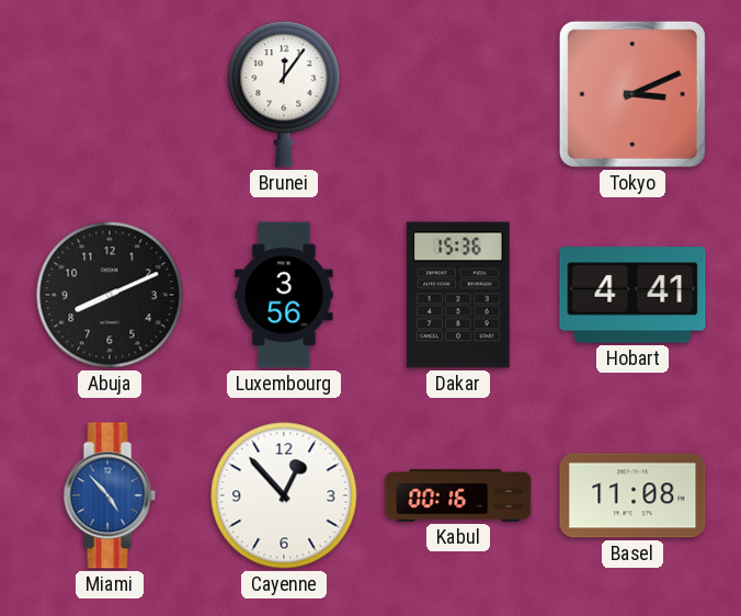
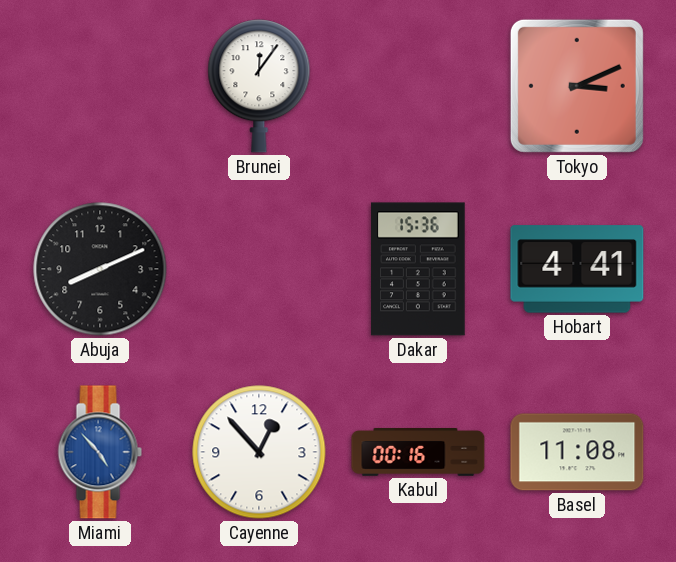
Luxembourg: 3:56 -> none (284, 295)
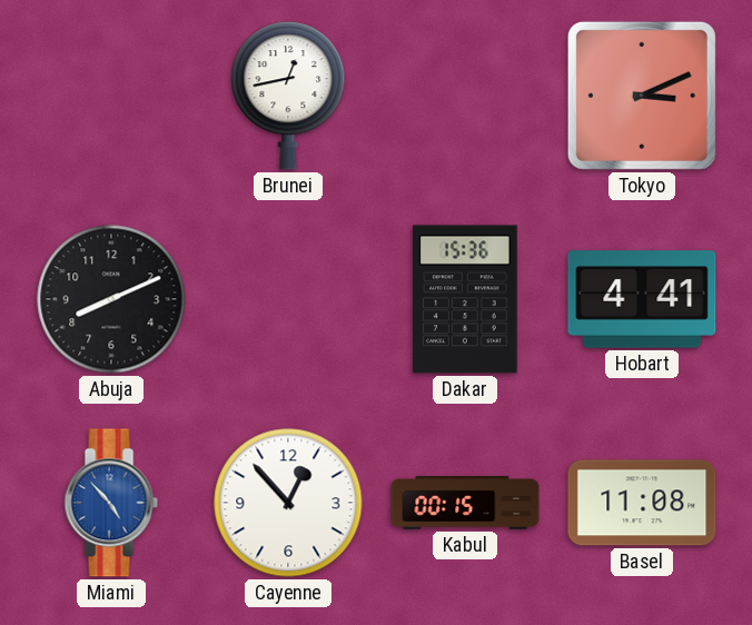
Brunei: 12:06 -> 12:43 (288, 96)
Kabul: 00:16 -> 00:15 (465, 504)
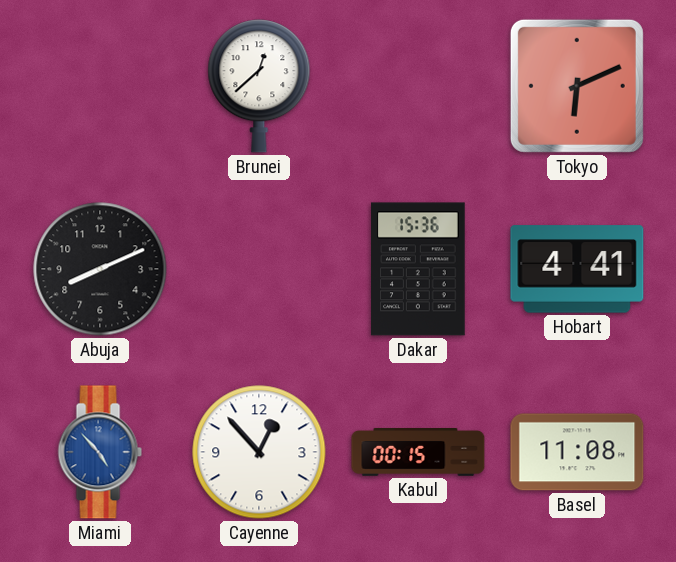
Brunei: 12:43 -> 12:38 (259, 86)
Tokyo: 3:11 -> 6:11 (577, 86)
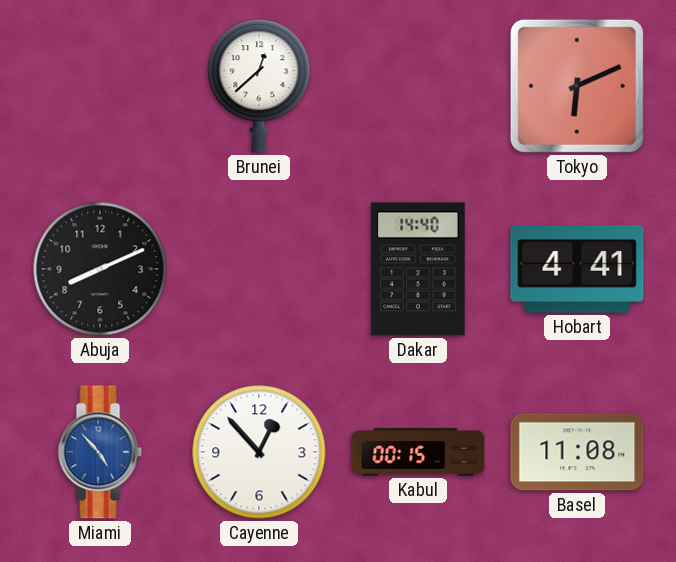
Dakar: 15:36 -> 14:40 (418, 269)
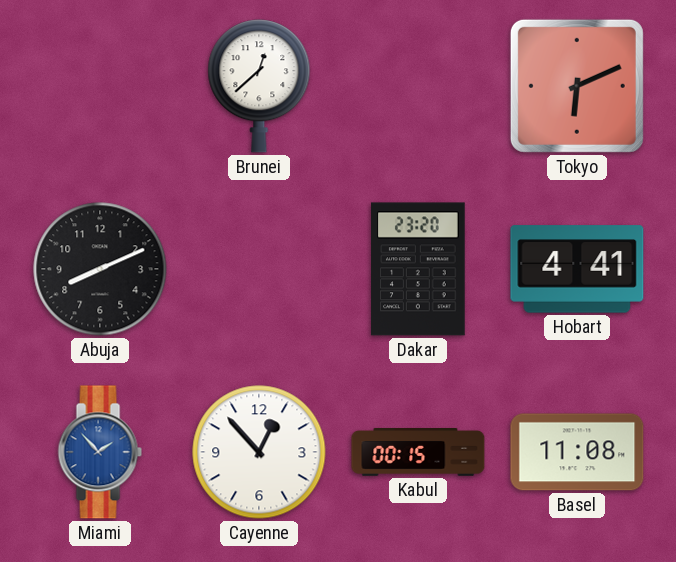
Dakar: 14:40 -> 23:20 (418, 269)
Miami: 4:53 -> 1:53 (100, 452)
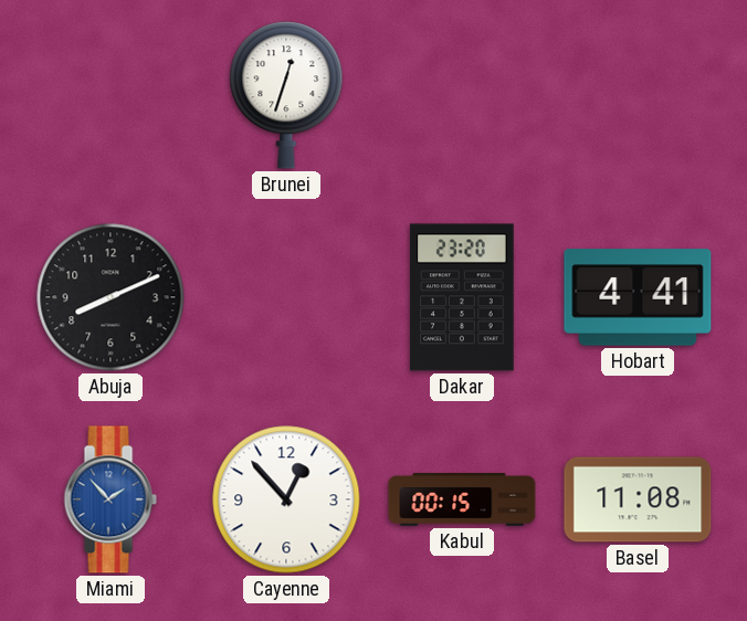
Brunei: 12:38 -> 12:33 (286, 95)
Tokyo: 6:11 -> none (577, 86)
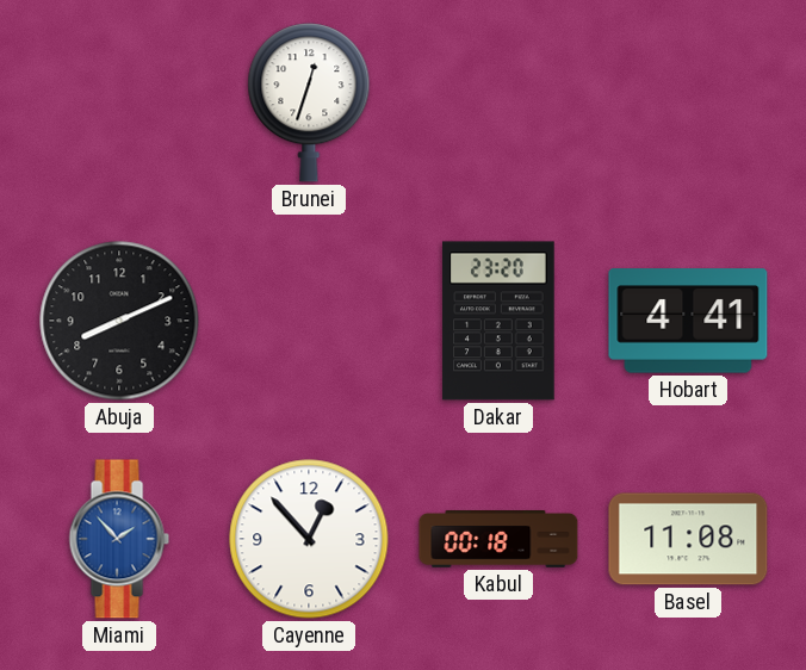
Kabul: 00:15 -> 00:18 (498, 540)
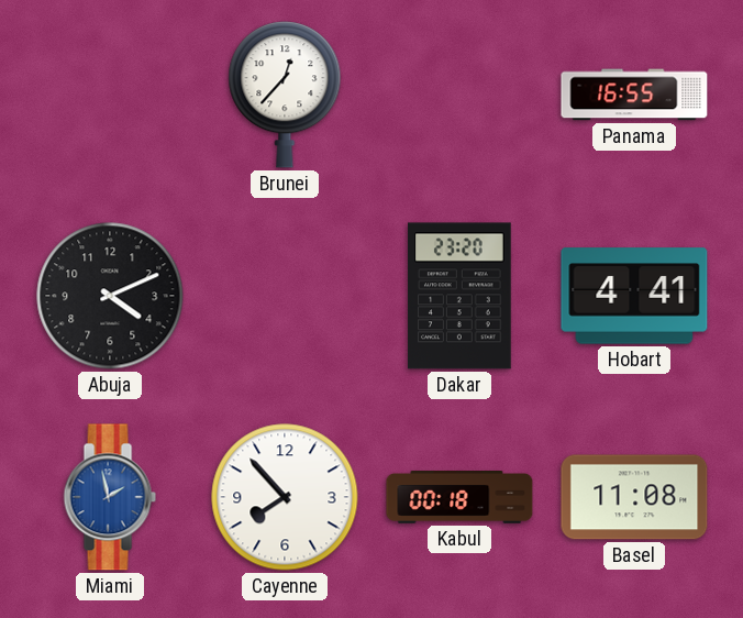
Brunei: 12:33 -> 12:37 (285, 95)
Panama: none -> 16:55 (634, 95)
Abuja: 8:11 -> 4:11 (110, 296)
Miami: 1:53 -> 1:58 (110, 497)
Cayenne: 12:53 -> 7:53 (285, 497)
